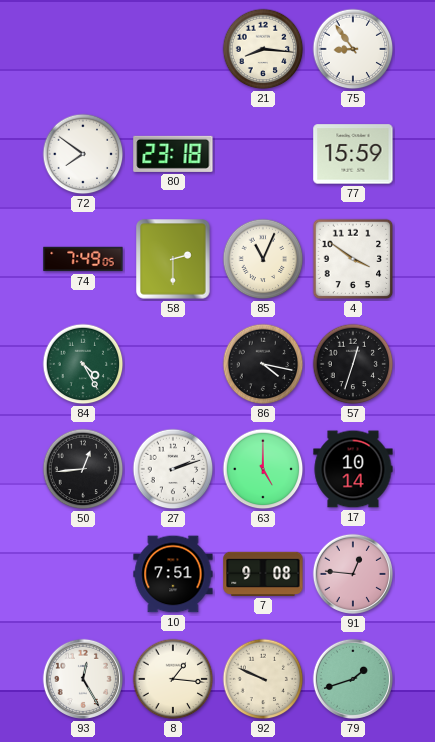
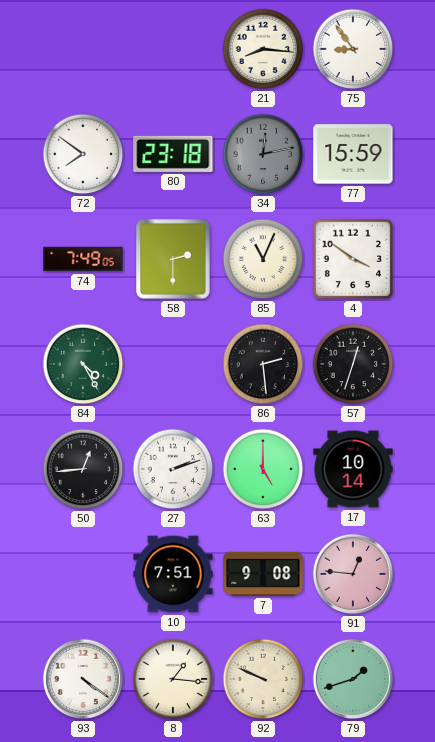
34: none -> 12:13 (263, 154)
86: 4:17 -> 2:29 (263, 364)
93: 12:25 -> 4:21 (83, 679)
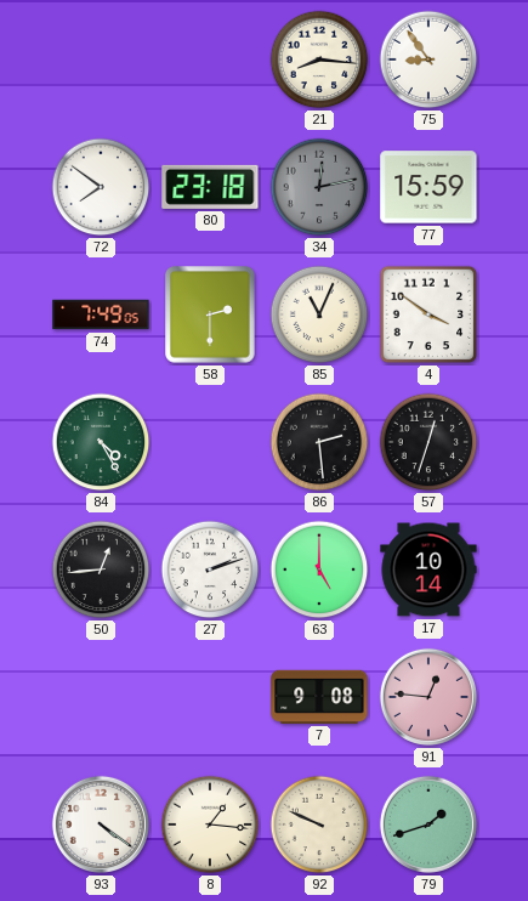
10: 7:51 -> none (173, 574)
